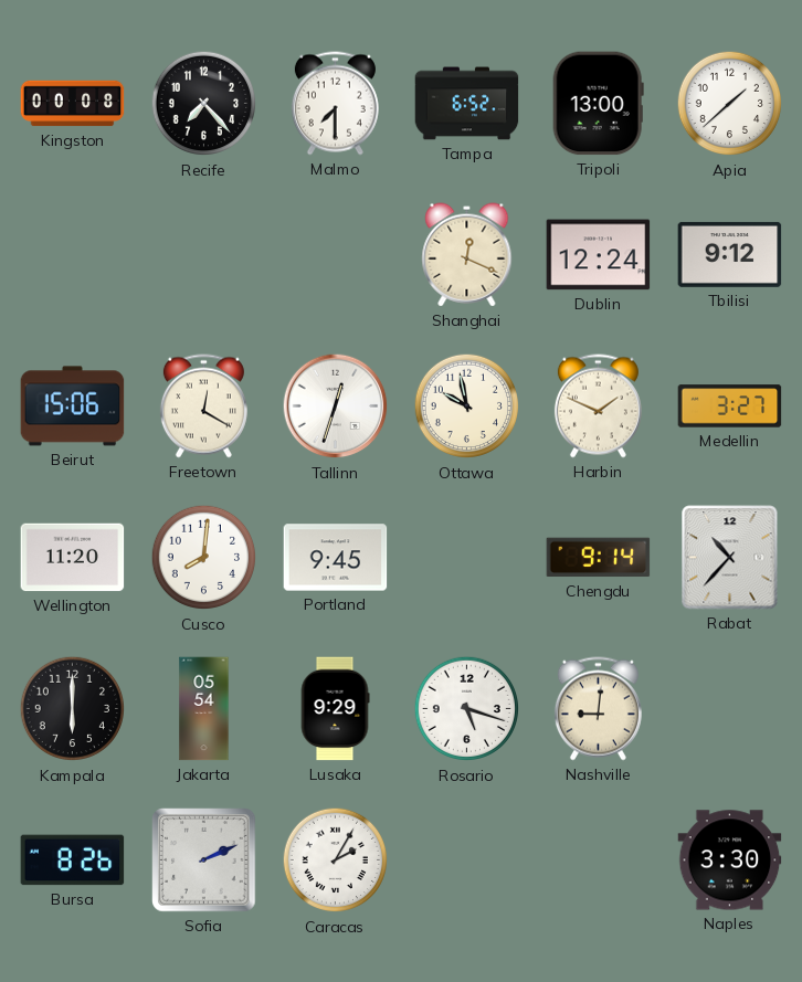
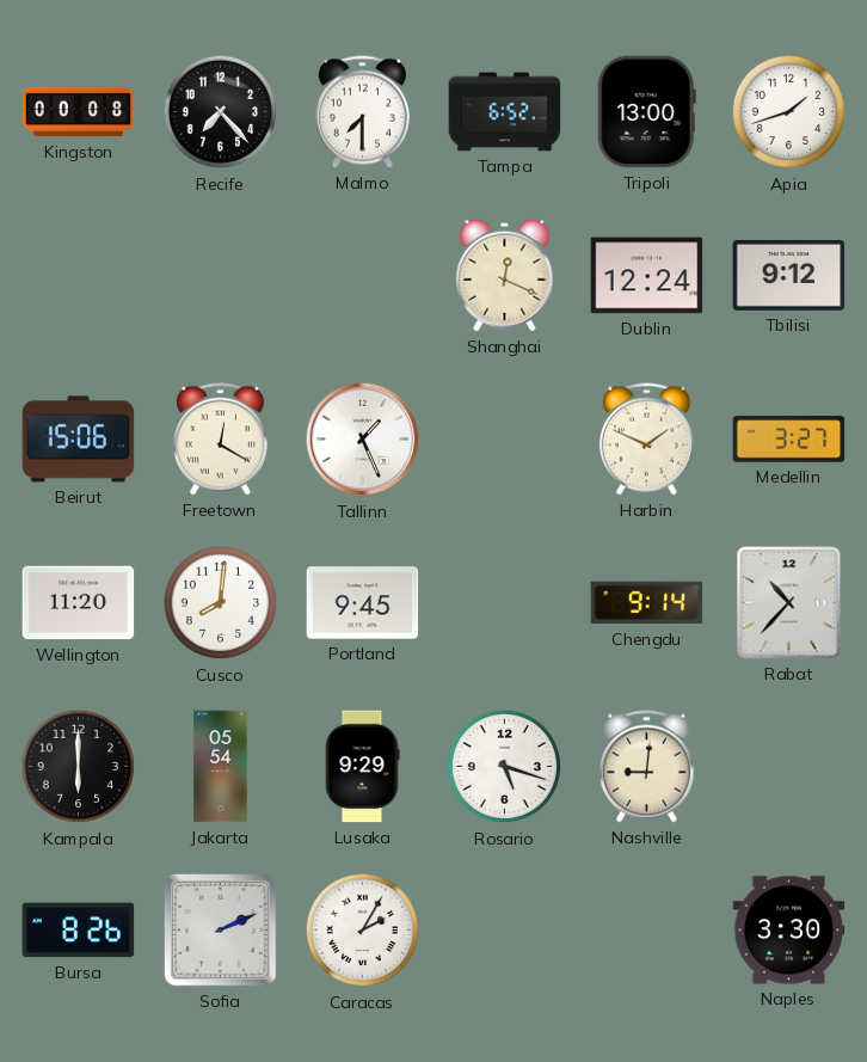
Apia: 1:38 -> 1:42 (789, 112)
Tallinn: 12:33 -> 1:26 (363, 440)
Ottawa: 9:58 -> none (467, 406)
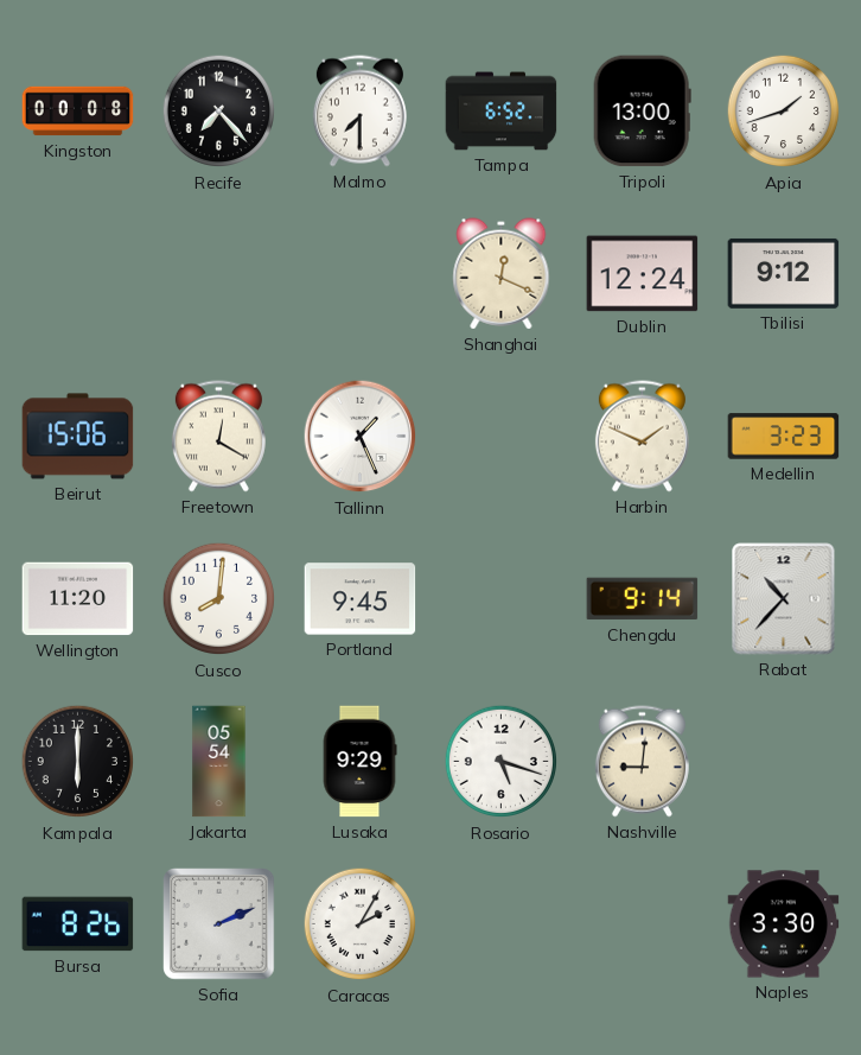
Medellin: 3:27 -> 3:23 (784, 437)
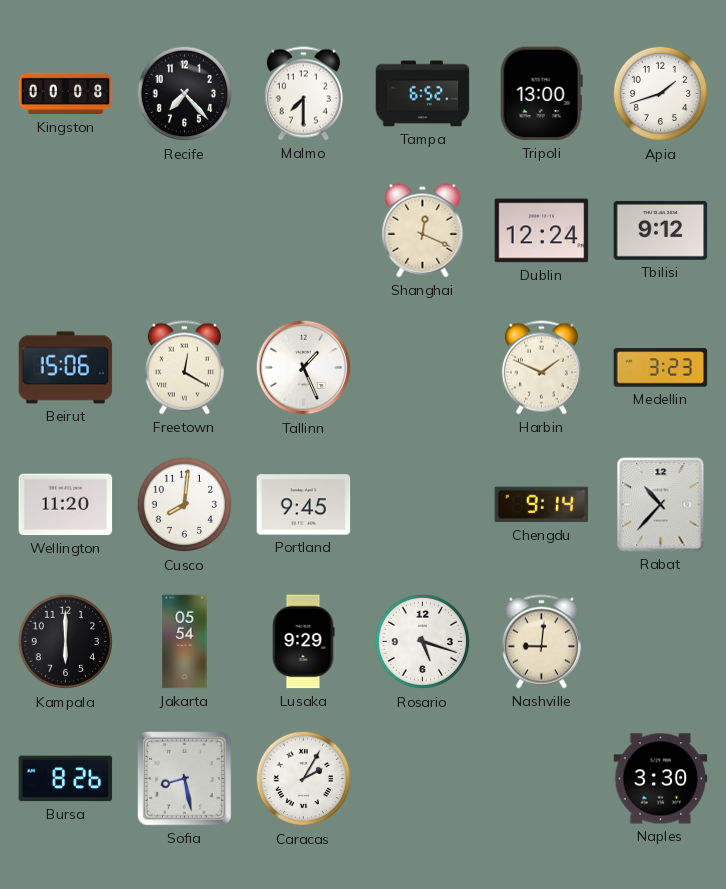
Sofia: 2:11 -> 8:28 (185, 779)
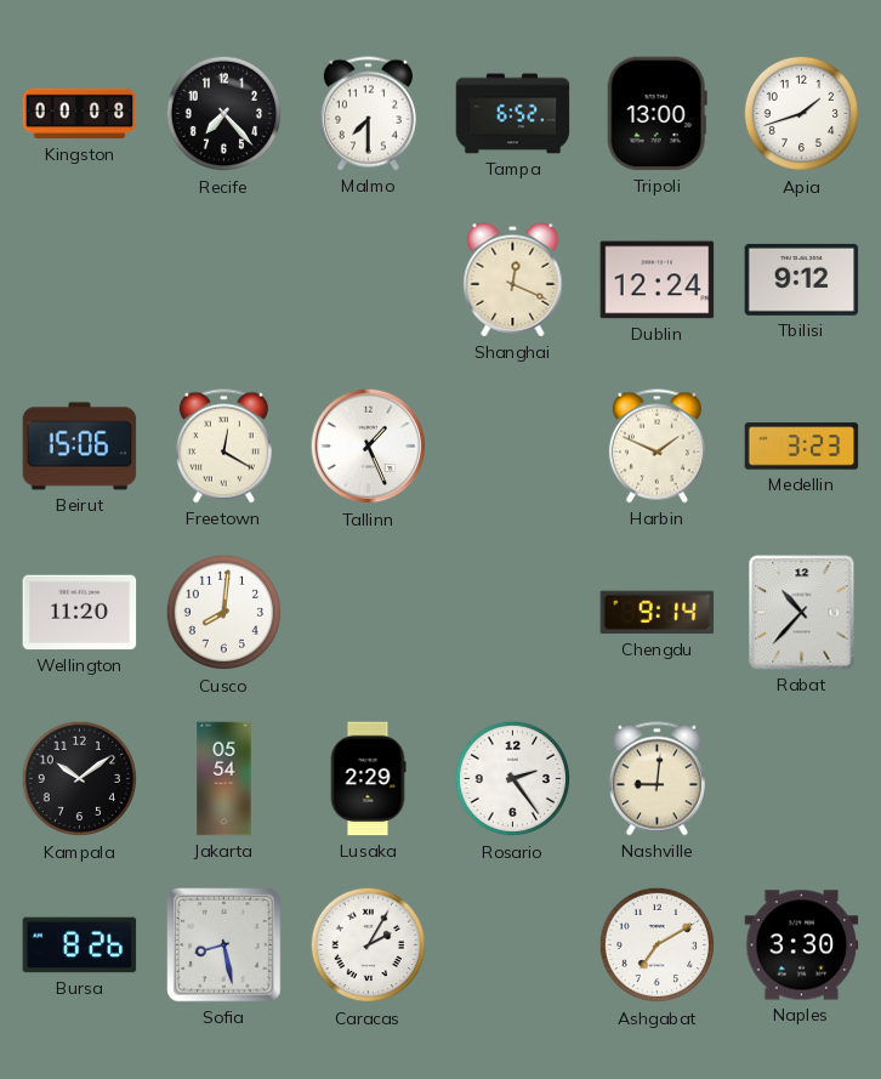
Portland: 9:45 -> none (304, 505)
Kampala: 6:00 -> 10:09 (80, 779)
Lusaka: 9:29 -> 2:29 (368, 779)
Rosario: 5:18 -> 2:24 (513, 779)
Ashgabat: none -> 7:10 (658, 945)
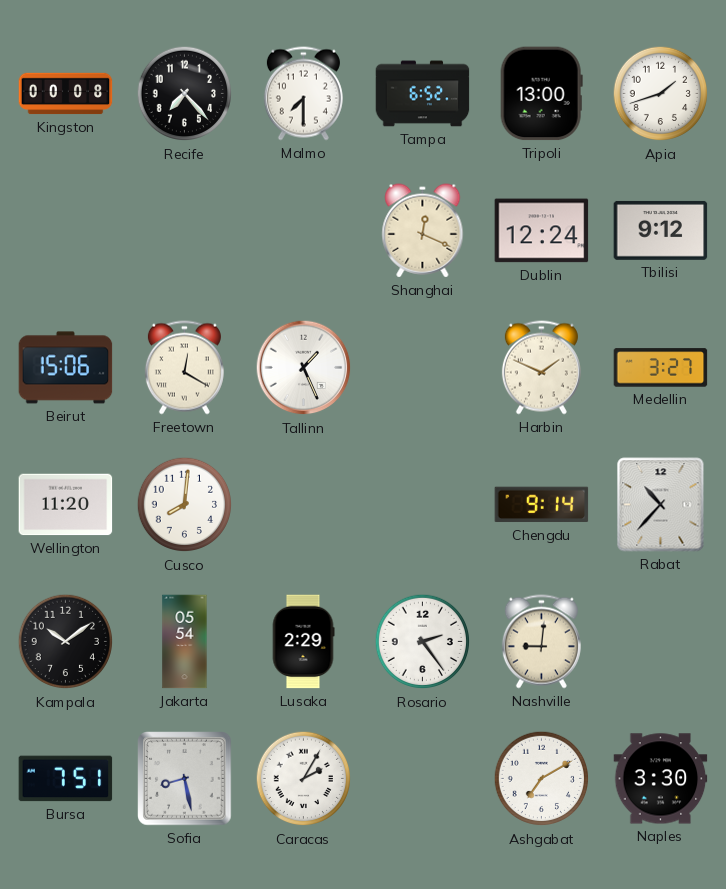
Medellin: 3:23 -> 3:27 (661, 368)
Bursa: 8:26 -> 7:51 (66, 779)
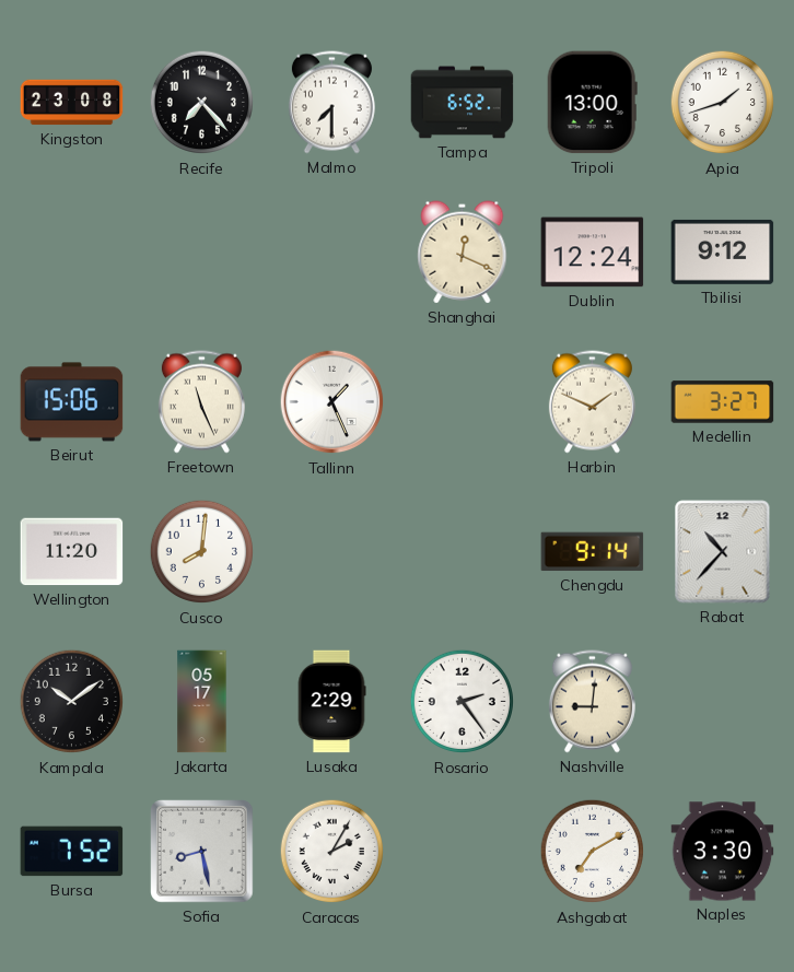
Kingston: 00:08 -> 23:08 (72, 103)
Freetown: 12:20 -> 11:26 (201, 402)
Jakarta: 05:54 -> 05:17 (202, 702)
Bursa: 7:51 -> 7:52 (72, 852)
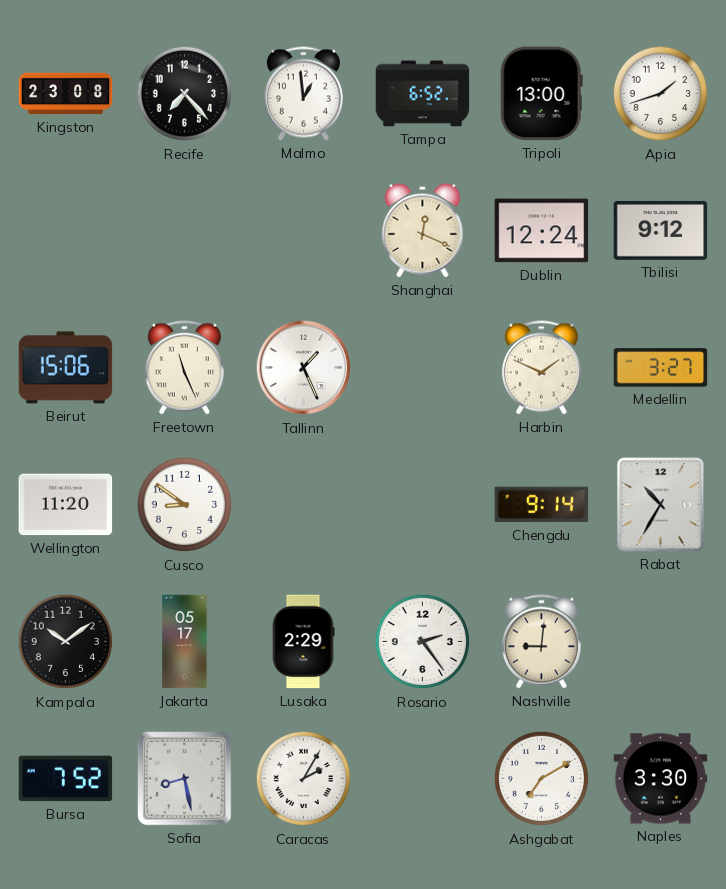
Malmo: 7:30 -> 12:59 (303, 94)
Cusco: 8:01 -> 8:51 (185, 505)
Rabat: 10:37 -> 10:35 (661, 505)
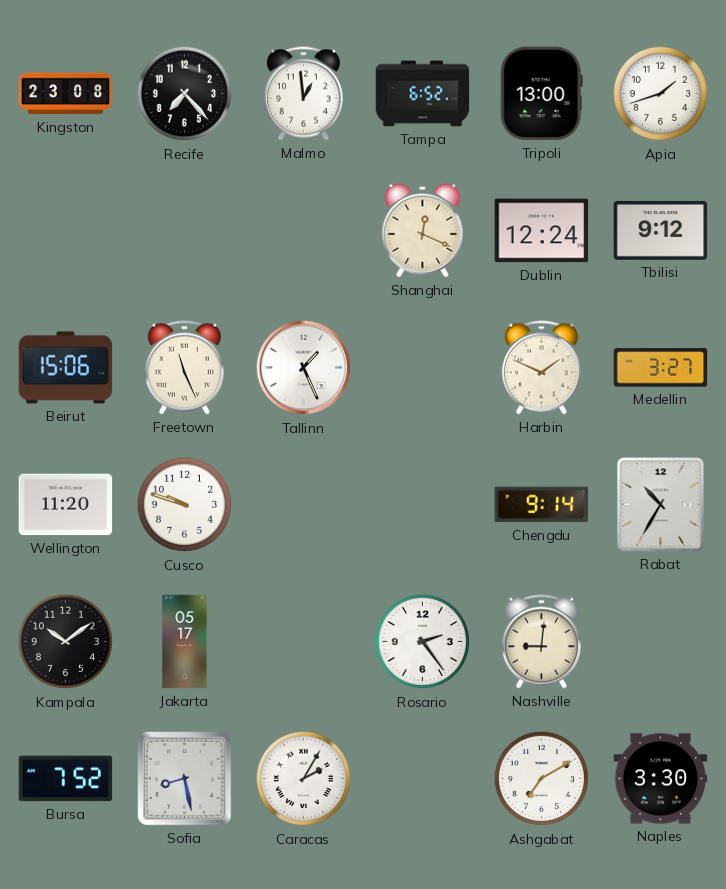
Cusco: 8:51 -> 9:48 (185, 505)
Lusaka: 2:29 -> none (303, 642)
